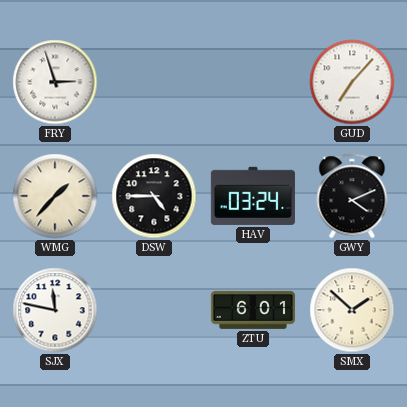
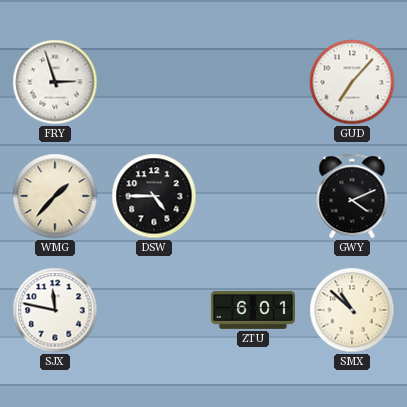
HAV: 03:24 -> none (253, 196)
SMX: 1:52 -> 10:52 (352, 310)
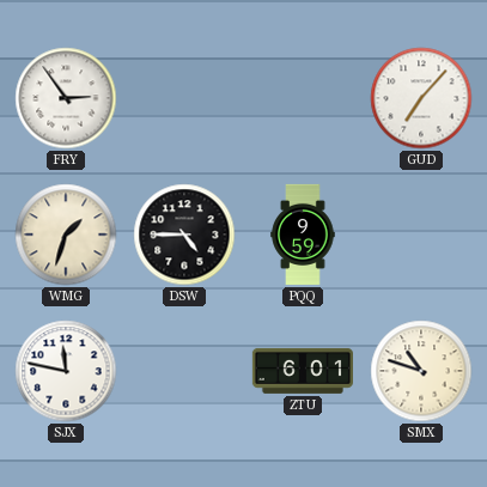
FRY: 2:57 -> 2:54 (66, 98)
WMG: 1:37 -> 1:33 (66, 235)
PQQ: none -> 9:59 (303, 235)
GWY: 4:11 -> none (352, 196)
SMX: 10:52 -> 10:48 (421, 371)
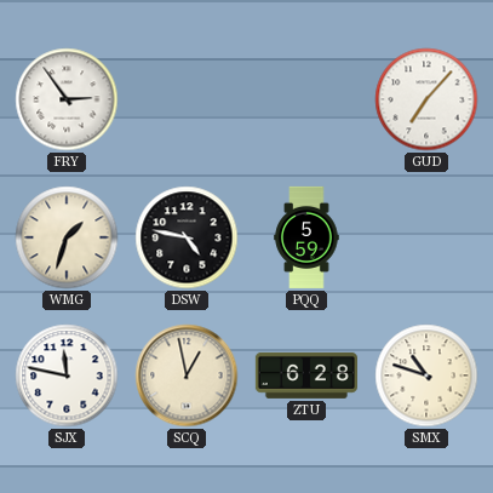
DSW: 4:45 -> 4:47 (187, 237)
PQQ: 9:59 -> 5:59 (306, 237)
SCQ: none -> 12:58 (187, 376)
ZTU: 6:01 -> 6:28 (306, 376)
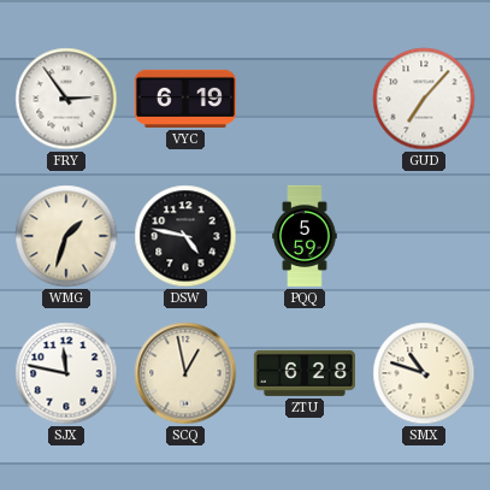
VYC: none -> 6:19 (185, 99)
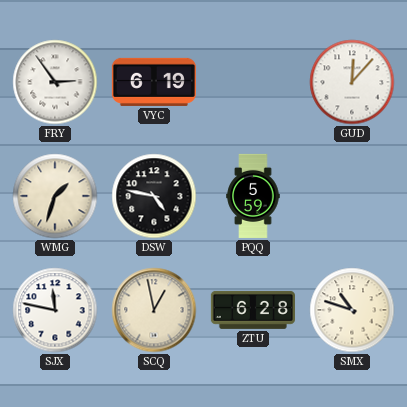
GUD: 7:07 -> 12:07 (352, 82)
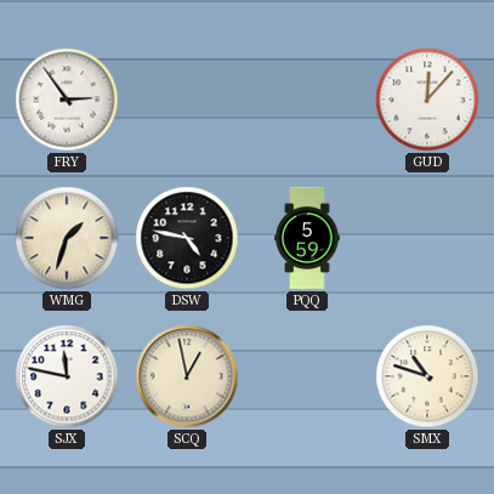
VYC: 6:19 -> none (154, 82)
ZTU: 6:28 -> none (253, 310)
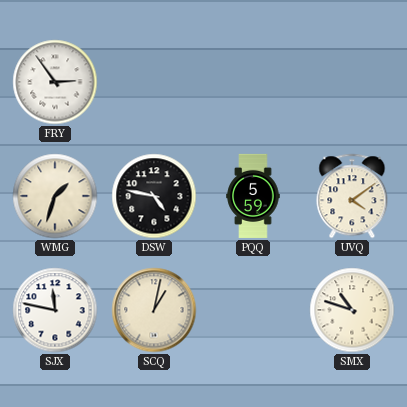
GUD: 12:07 -> none (427, 100)
UVQ: none -> 4:09 (352, 196)
SCQ: 12:58 -> 1:02 (154, 310)
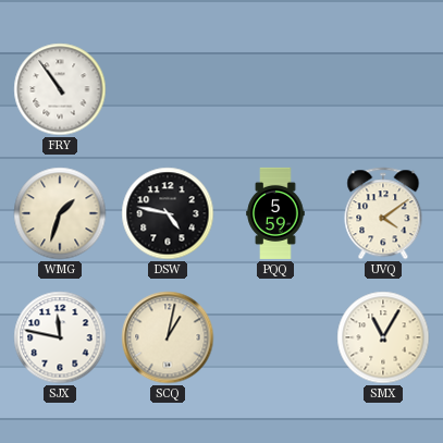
FRY: 2:54 -> 10:54 (60, 89)
SMX: 10:48 -> 11:05 (383, 337)
